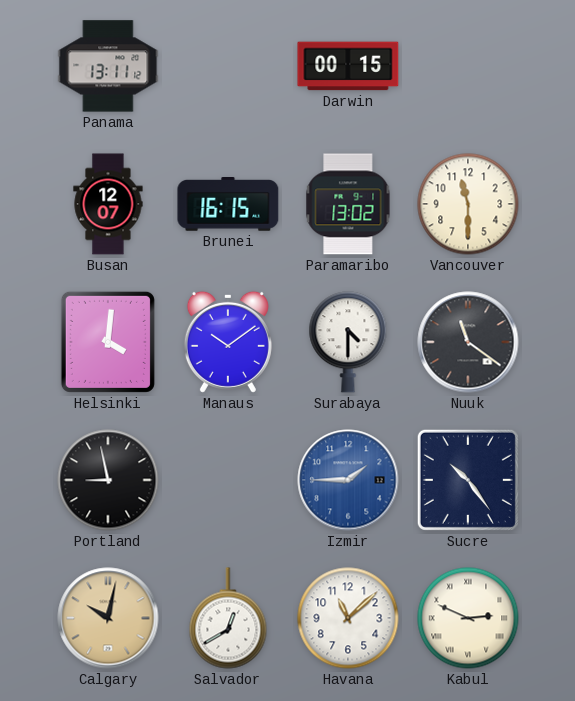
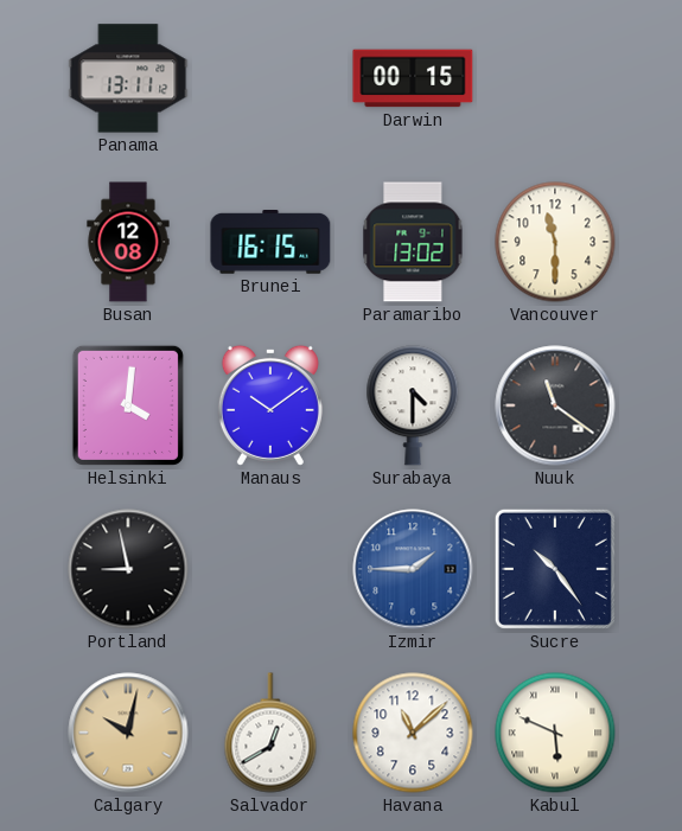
Busan: 12:07 -> 12:08 (128, 242)
Kabul: 2:49 -> 5:49 (555, 733)
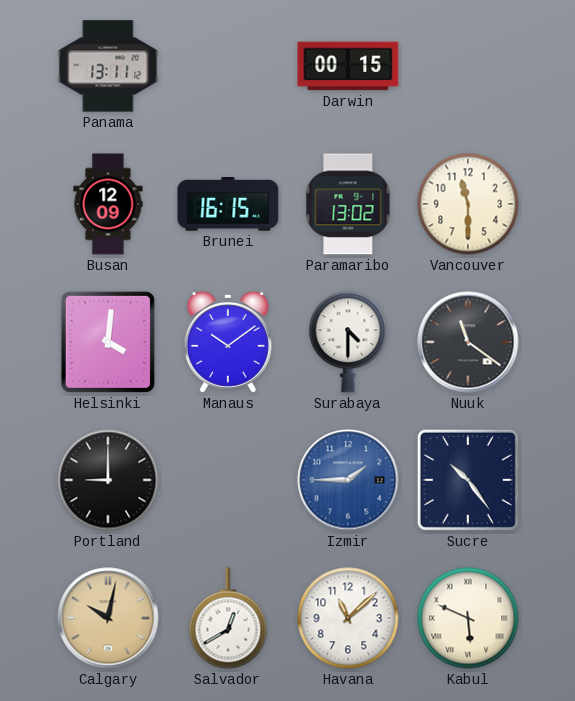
Busan: 12:08 -> 12:09 (108, 204)
Portland: 8:58 -> 9:00 (108, 480)
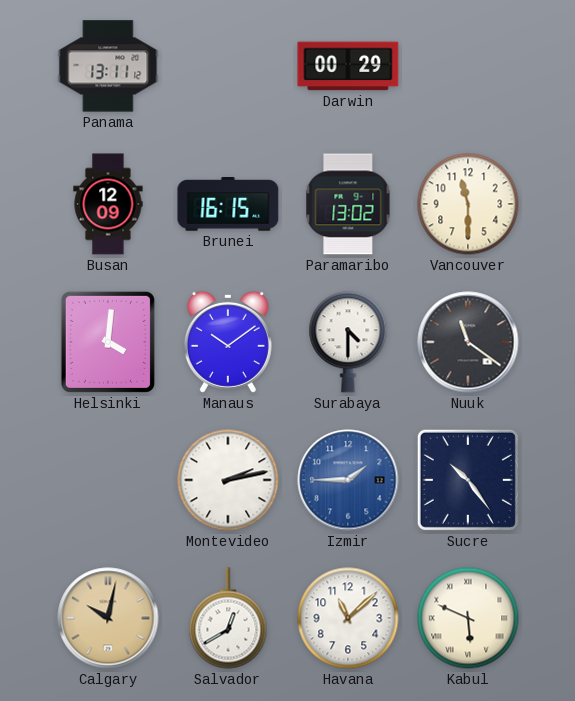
Darwin: 00:15 -> 00:29 (348, 66)
Portland: 9:00 -> none (108, 480)
Montevideo: none -> 2:13 (228, 480)
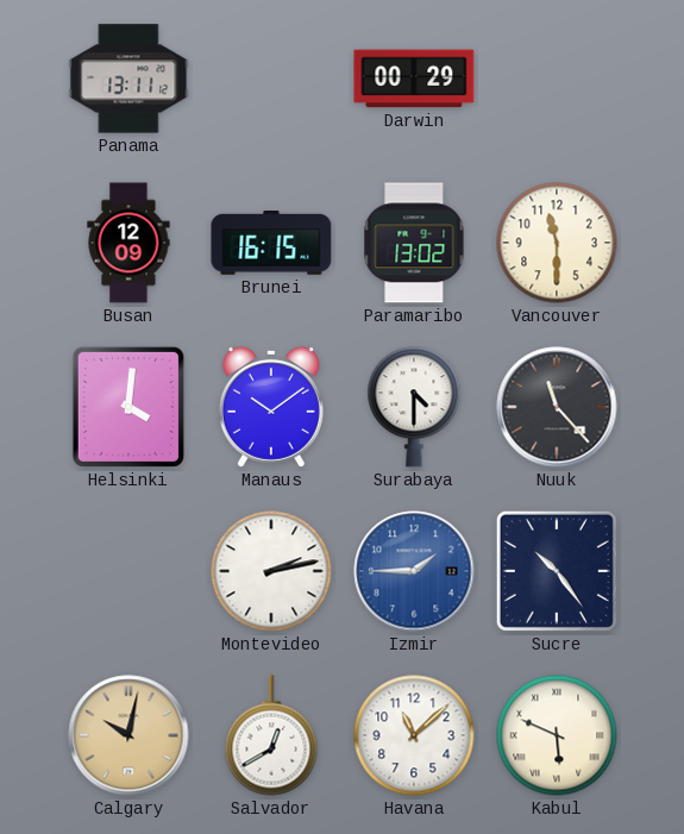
Nuuk: 11:21 -> 11:23 (557, 407)
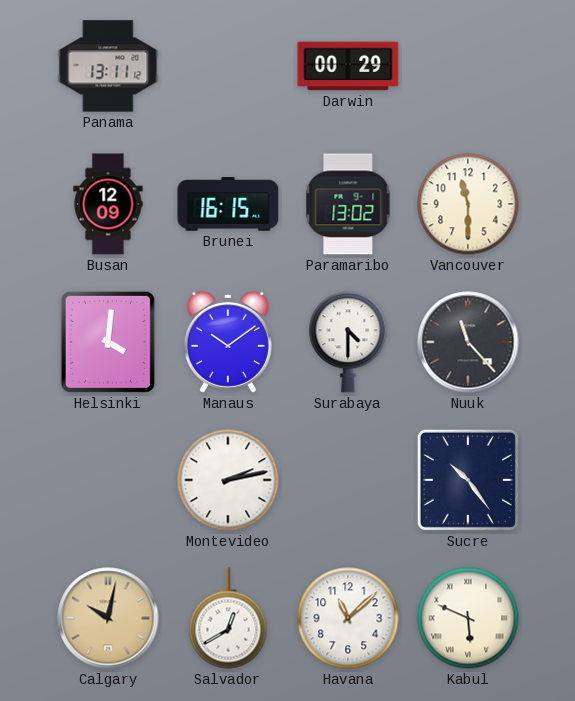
Izmir: 1:45 -> none (414, 571)
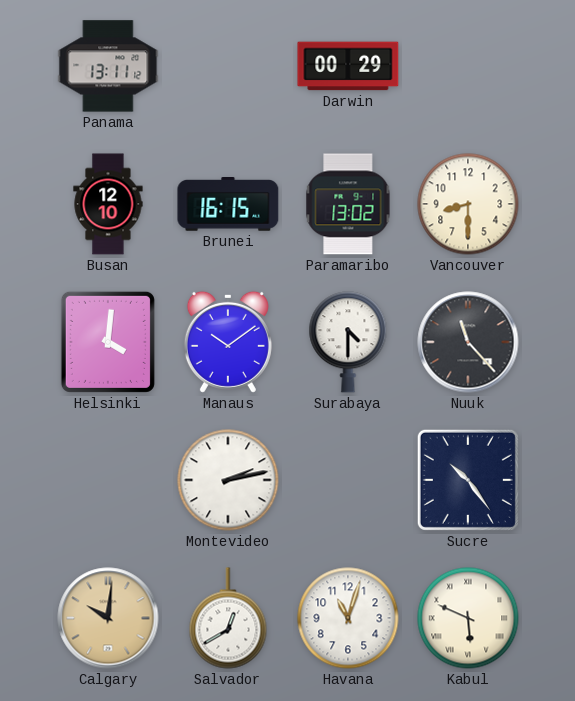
Busan: 12:09 -> 12:10 (108, 204)
Vancouver: 11:30 -> 8:30 (468, 204)
Calgary: 10:02 -> 10:01 (108, 618)
Havana: 11:08 -> 11:03 (348, 618)
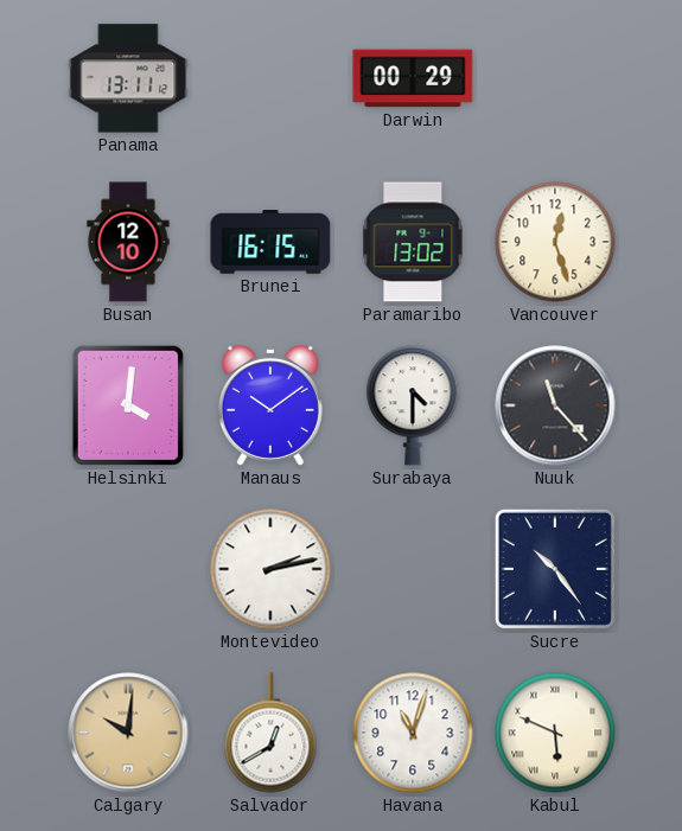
Vancouver: 8:30 -> 12:27 (555, 242)
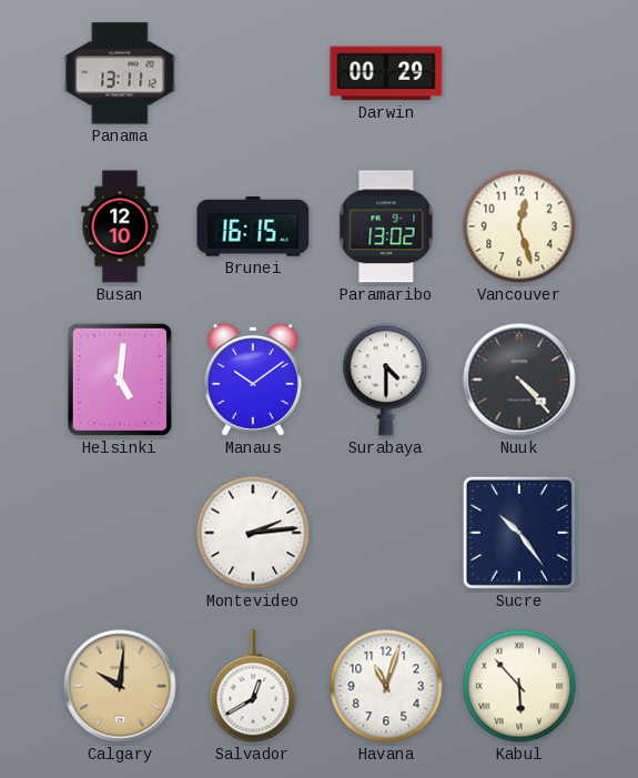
Helsinki: 4:01 -> 5:01 (120, 380)
Nuuk: 11:23 -> 4:23 (519, 380)
Montevideo: 2:13 -> 2:14 (253, 533)
Kabul: 5:49 -> 5:53 (519, 686)
